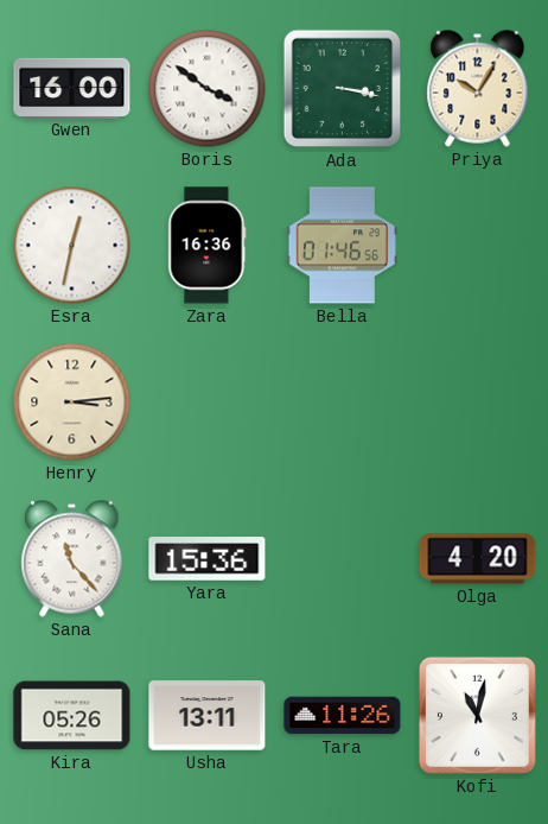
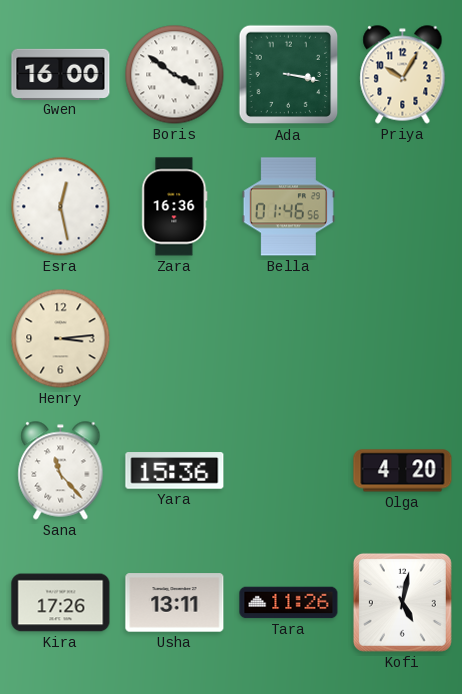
Esra: 12:32 -> 12:28 (61, 207)
Kira: 05:26 -> 17:26 (61, 603)
Kofi: 11:02 -> 5:02 (402, 602)
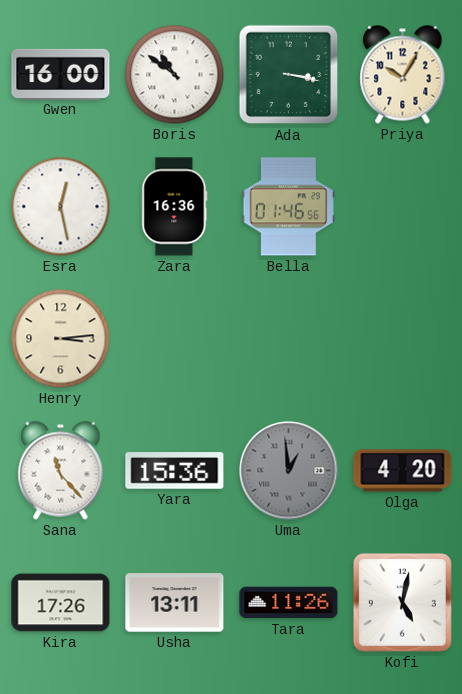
Boris: 3:51 -> 10:51 (175, 75)
Uma: none -> 12:59 (289, 471)
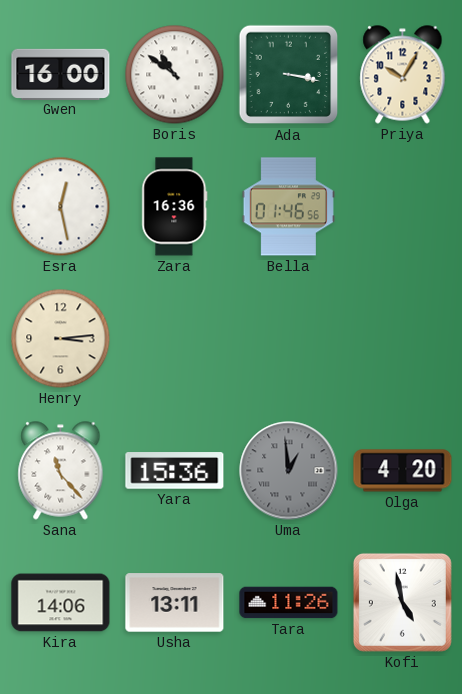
Kira: 17:26 -> 14:06 (61, 603)
Kofi: 5:02 -> 4:58 (402, 602)
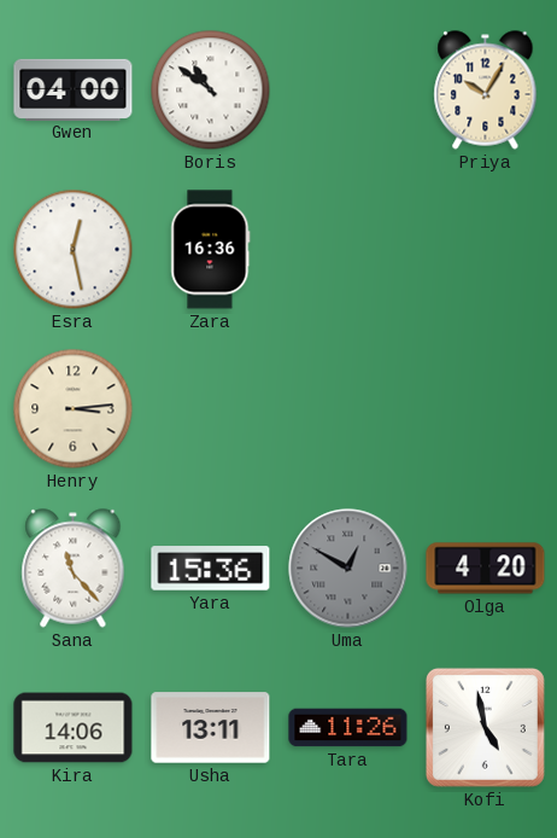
Gwen: 16:00 -> 04:00 (74, 89)
Ada: 3:17 -> none (289, 75)
Bella: 01:46 -> none (288, 207)
Uma: 12:59 -> 12:50 (348, 569)
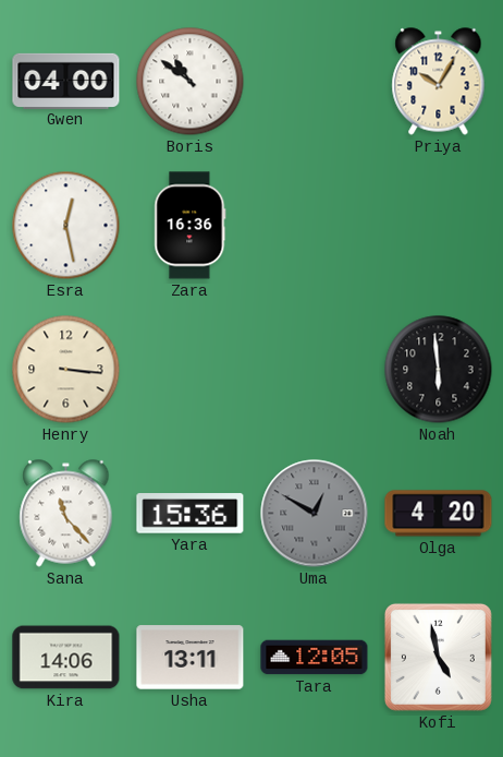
Henry: 3:14 -> 3:16 (66, 370)
Noah: none -> 5:59 (439, 370)
Tara: 11:26 -> 12:05 (315, 658)
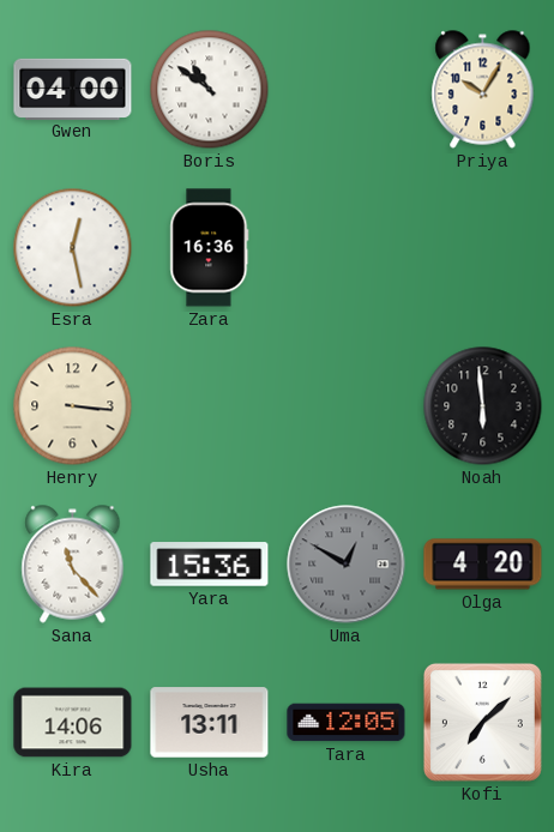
Kofi: 4:58 -> 7:08 (482, 722)
